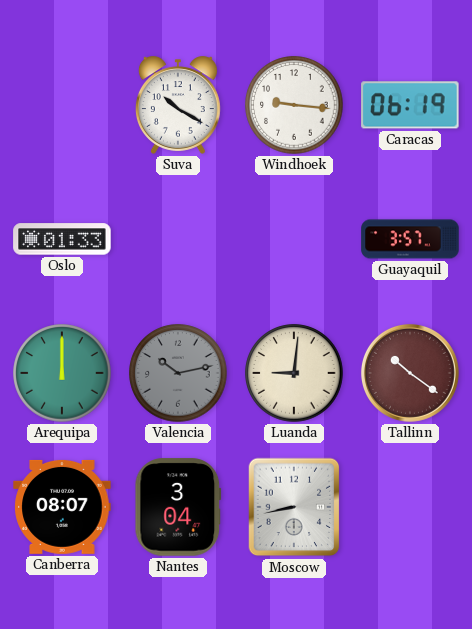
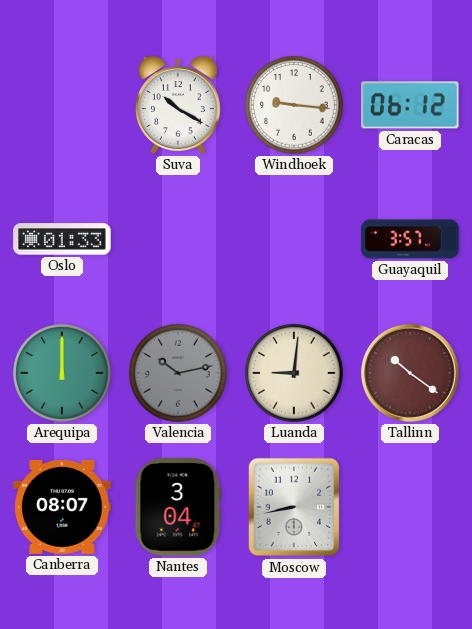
Caracas: 06:19 -> 06:12 (410, 105)
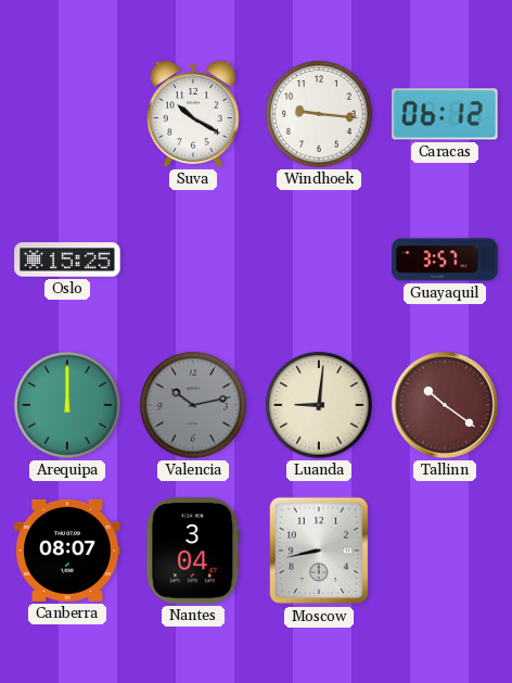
Oslo: 01:33 -> 15:25 (67, 260)
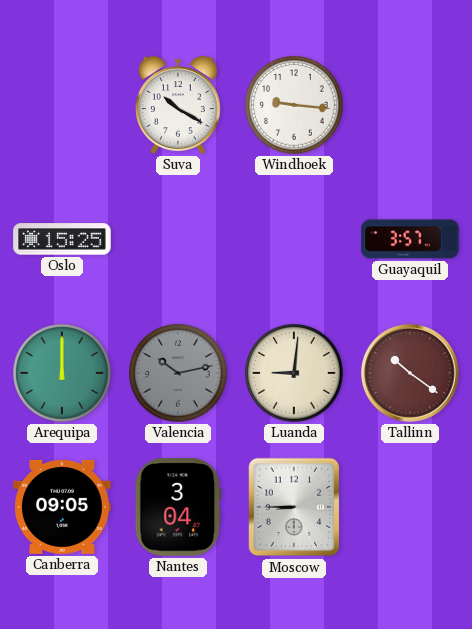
Caracas: 06:12 -> none (445, 114)
Canberra: 08:07 -> 09:05 (62, 507)
Moscow: 8:43 -> 8:45 (294, 507)
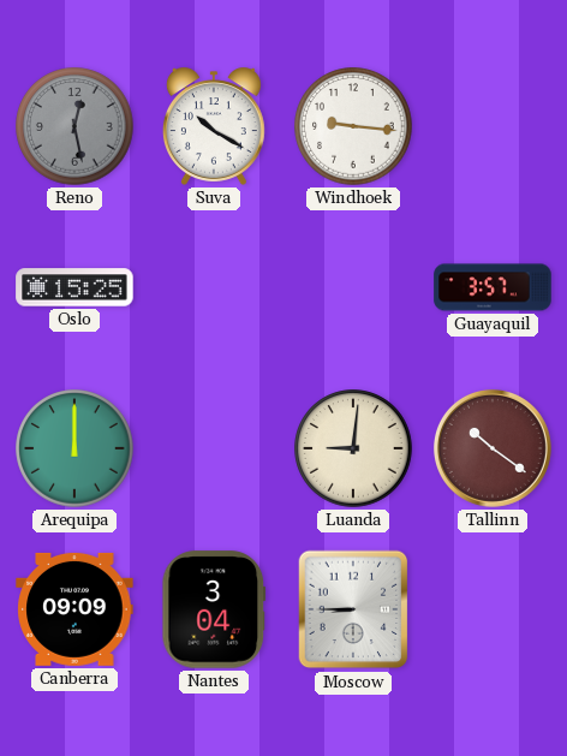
Reno: none -> 12:28 (74, 126)
Valencia: 10:13 -> none (178, 373)
Canberra: 09:05 -> 09:09 (74, 609)
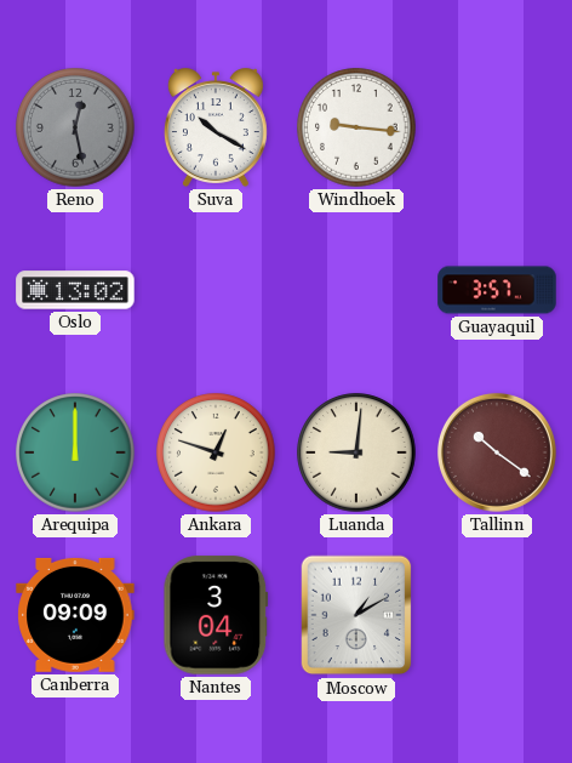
Oslo: 15:25 -> 13:02 (75, 290)
Ankara: none -> 12:48 (216, 452)
Moscow: 8:45 -> 1:10 (356, 615)
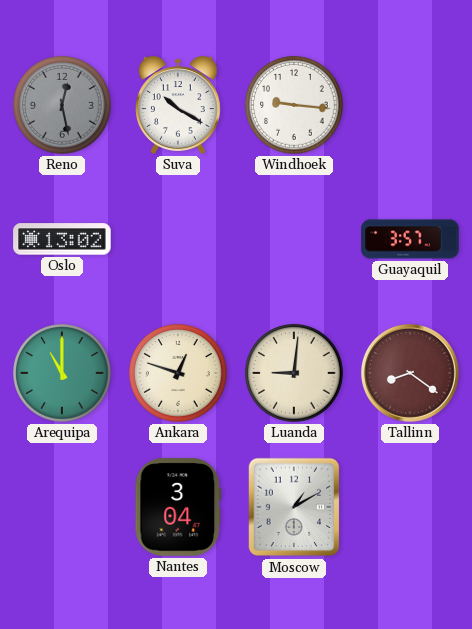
Arequipa: 12:00 -> 11:00 (62, 373)
Tallinn: 10:21 -> 8:21 (410, 373)
Canberra: 09:09 -> none (75, 615)
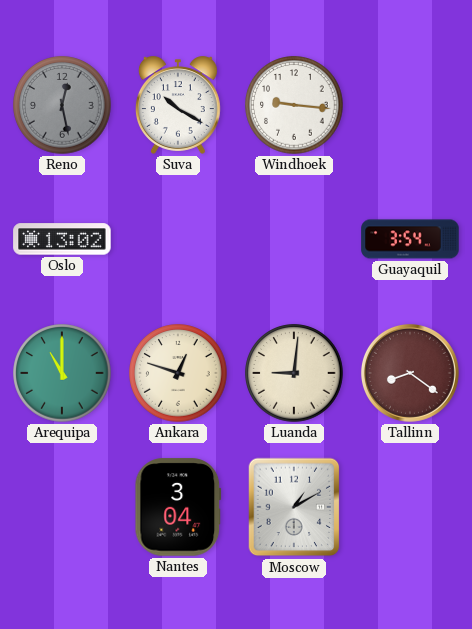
Guayaquil: 3:57 -> 3:54 (410, 239)
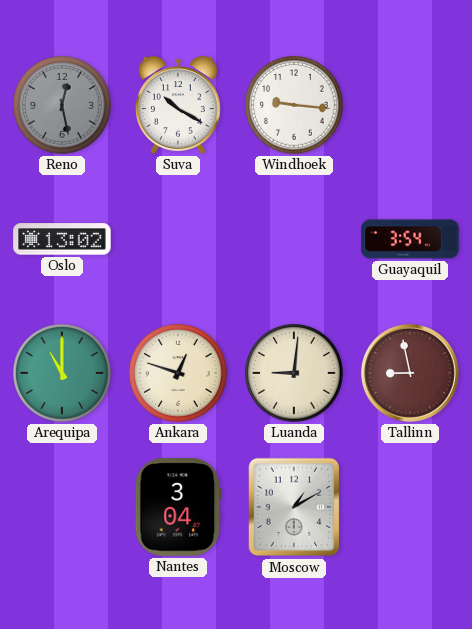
Tallinn: 8:21 -> 8:58 (410, 373)
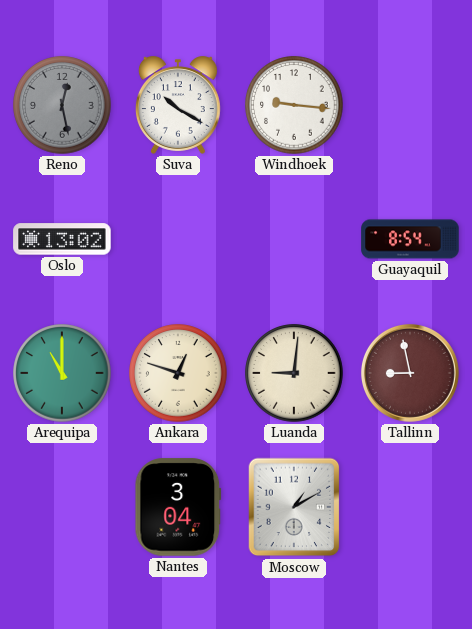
Guayaquil: 3:54 -> 8:54 (410, 239)
